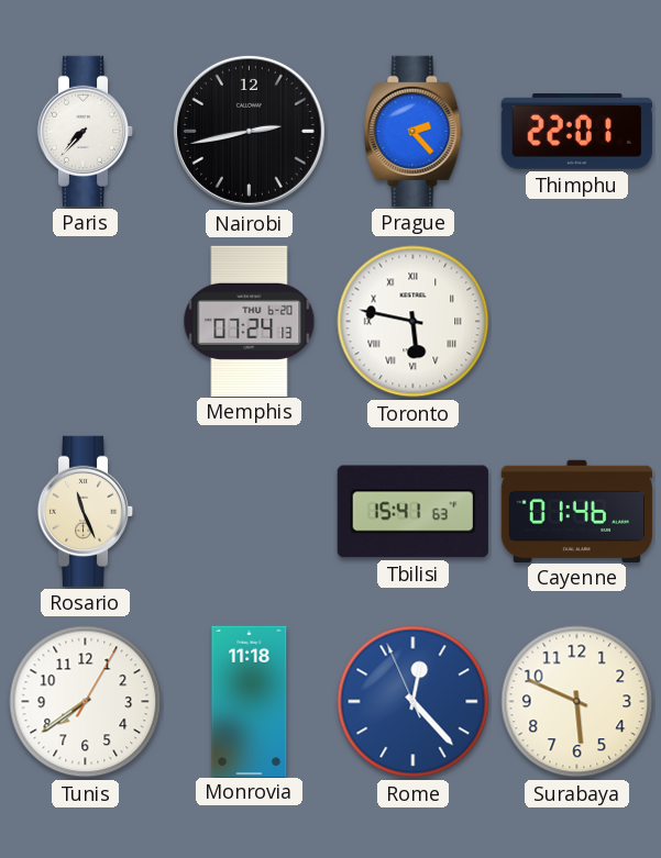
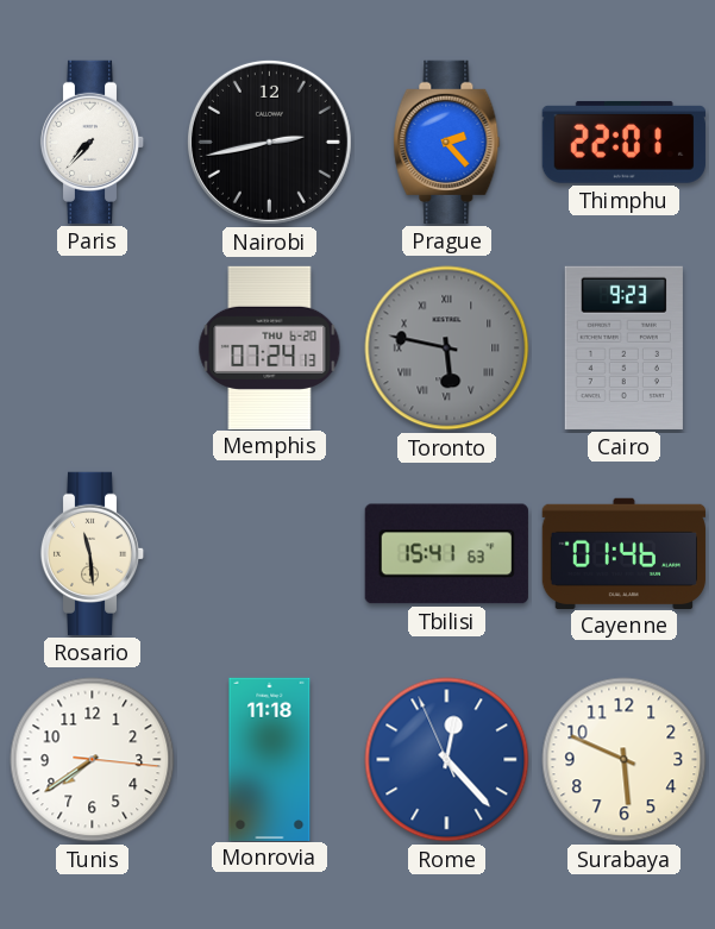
Toronto dial: white -> grey (447, 349)
Cairo: none -> 9:23 (623, 347)
Rosario: 11:26 -> 11:29 (93, 553)
Tunis: 7:39:05 -> 7:39:16 (93, 760)
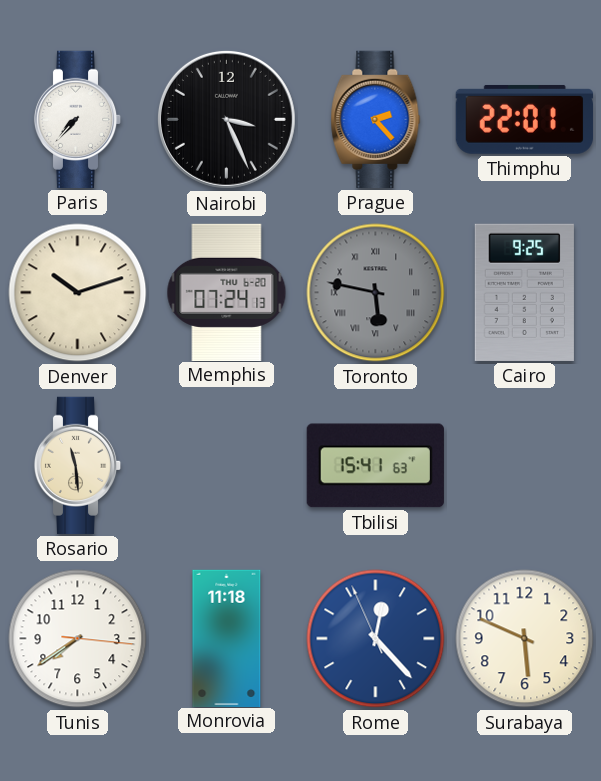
Nairobi: 2:43 -> 3:26 (226, 119)
Denver: none -> 10:12 (78, 293)
Cairo: 9:23 -> 9:25 (524, 292)
Cayenne: 01:46 -> none (623, 553)
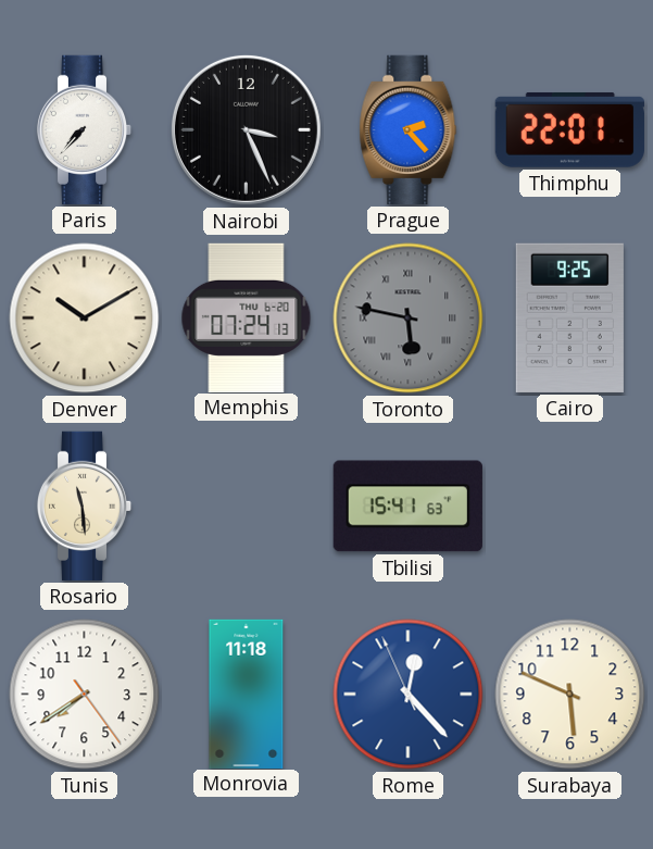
Denver: 10:12 -> 10:10 (85, 319)
Tunis: 7:39:16 -> 7:39:24 (85, 695)
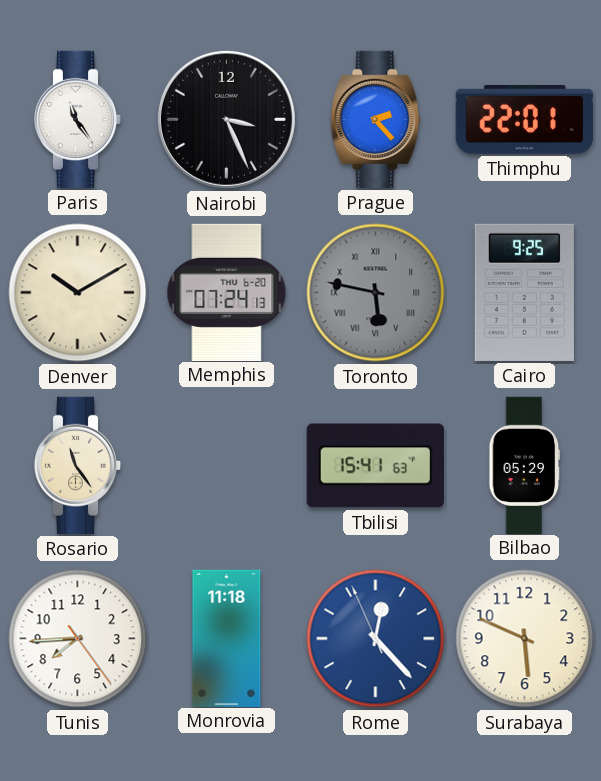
Paris: 7:37 -> 11:24 (78, 119)
Rosario: 11:29 -> 11:24 (78, 465)
Bilbao: none -> 05:29 (525, 465)
Tunis: 7:39 -> 7:44 (78, 639)
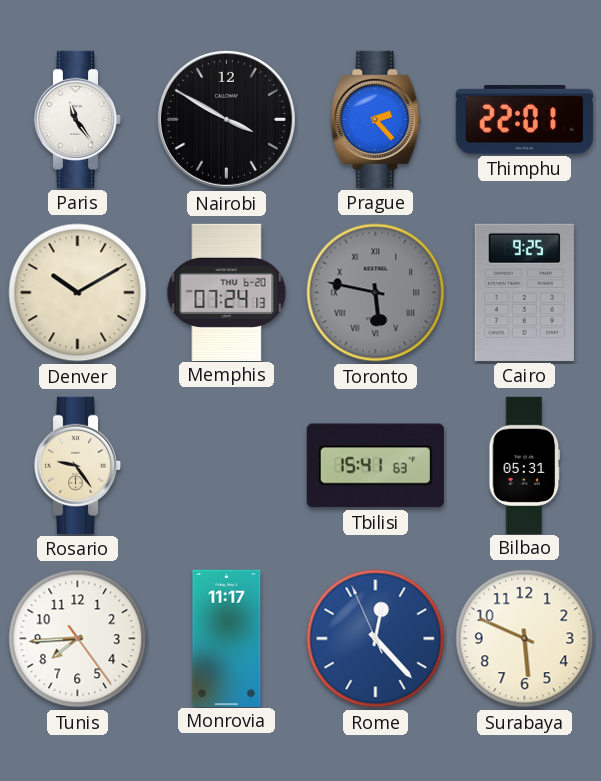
Nairobi: 3:26 -> 3:50 (226, 119)
Rosario: 11:24 -> 9:24 (78, 465)
Bilbao: 05:29 -> 05:31 (525, 465)
Monrovia: 11:18 -> 11:17 (227, 638)
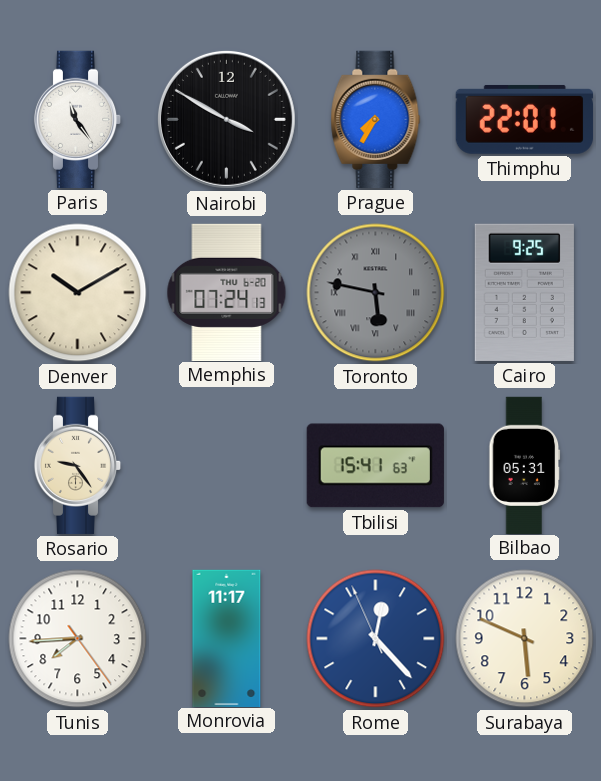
Prague: 2:23 -> 7:35 (376, 119)
